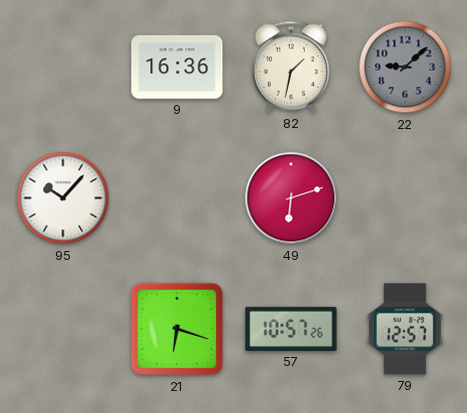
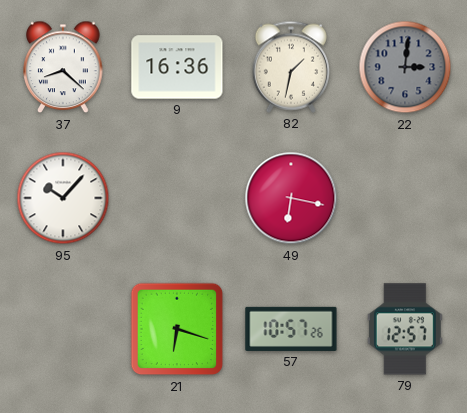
37: none -> 8:22 (63, 67)
22: 9:08 -> 3:01 (405, 67)
49: 6:12 -> 6:17 (291, 198)
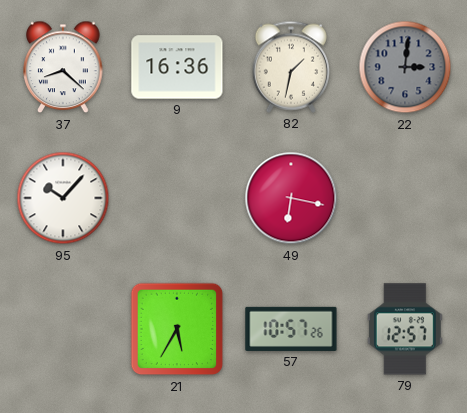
21: 6:18 -> 5:35 (177, 329)
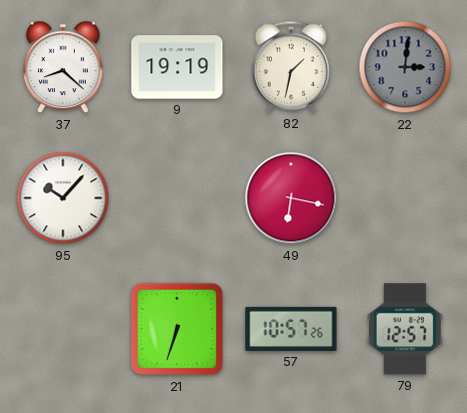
9: 16:36 -> 19:19 (177, 67)
21: 5:35 -> 6:33 (177, 329)
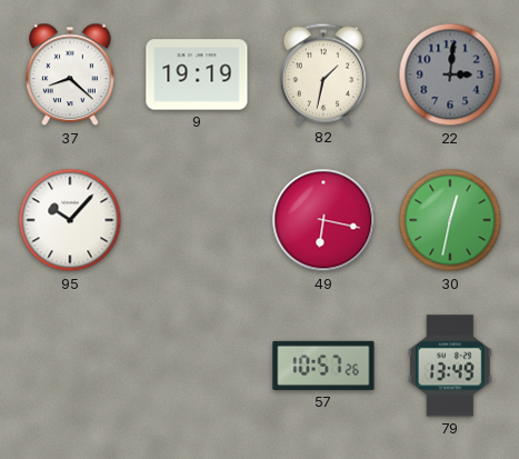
30: none -> 12:32 (450, 220)
21: 6:33 -> none (177, 329)
79: 12:57 -> 13:49 (450, 366)
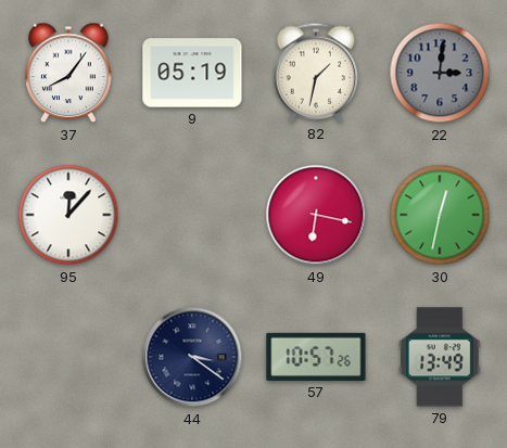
37: 8:22 -> 8:06 (68, 73)
9: 19:19 -> 05:19 (192, 73)
95: 10:07 -> 12:07 (68, 215)
44: none -> 3:21 (192, 357)
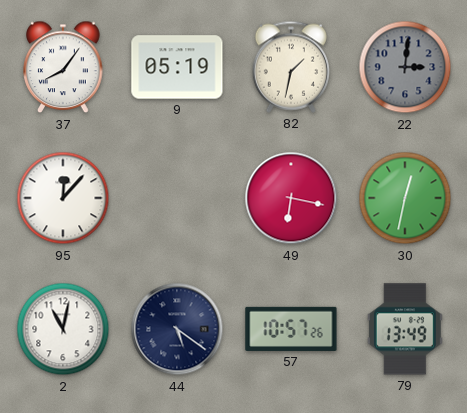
2: none -> 11:02 (63, 329)
44: 3:21 -> 5:21 (177, 329)
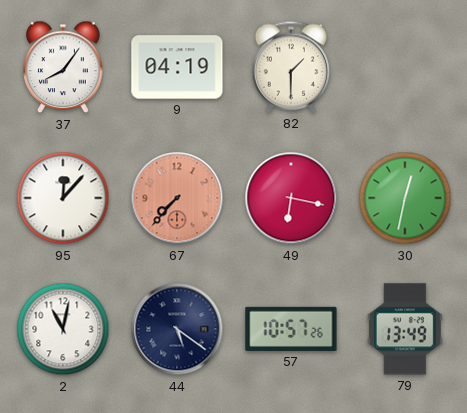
9: 05:19 -> 04:19 (177, 67)
82: 1:32 -> 1:30 (291, 67)
22: 3:01 -> none (405, 67)
67: none -> 7:37 (177, 198)
